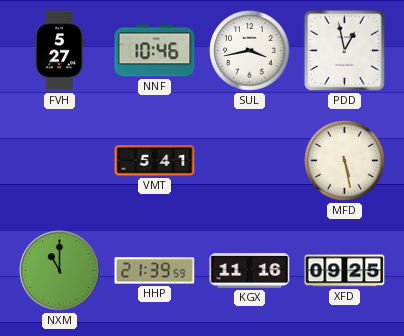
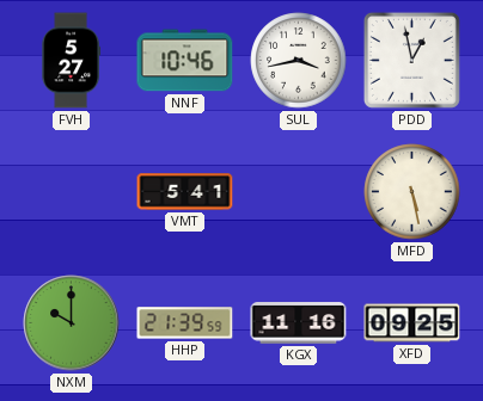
NXM: 11:00 -> 10:00 (72, 323)
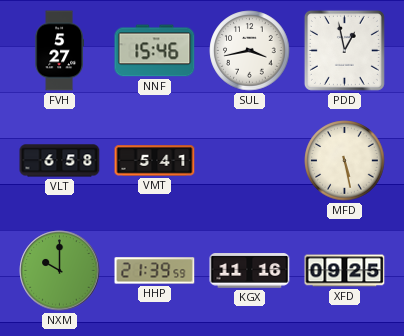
NNF: 10:46 -> 15:46 (155, 51)
VLT: none -> 6:58 (60, 161)
